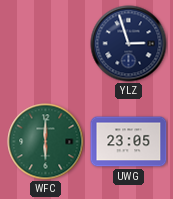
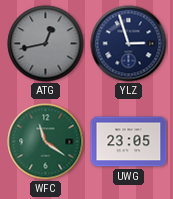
ATG: none -> 12:43 (46, 44)
WFC: 6:00 -> 11:21 (46, 142)
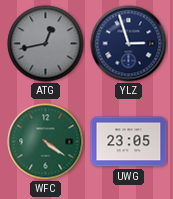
WFC: 11:21 -> 4:21 (46, 142)
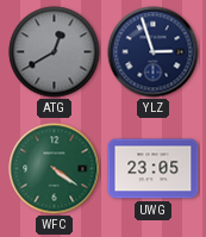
ATG: 12:43 -> 12:40 (55, 52)
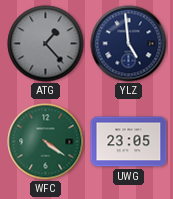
ATG: 12:40 -> 1:23 (46, 44)
YLZ: 2:57 -> 4:59 (129, 44)
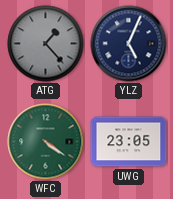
YLZ: 4:59 -> 5:04 (129, 44)
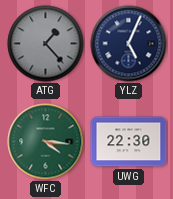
WFC: 4:21 -> 4:16 (46, 142)
UWG: 23:05 -> 22:30 (129, 142)
